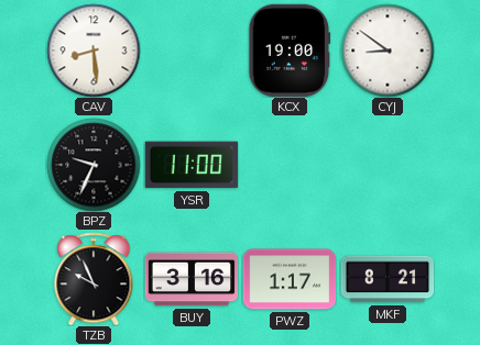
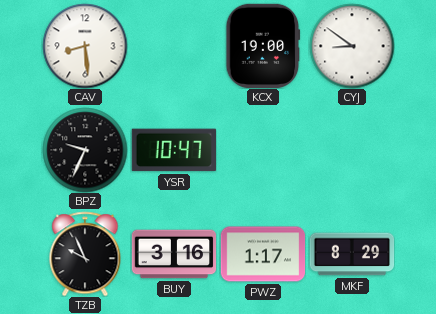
YSR: 11:00 -> 10:47 (173, 150)
MKF: 8:21 -> 8:29 (352, 254)
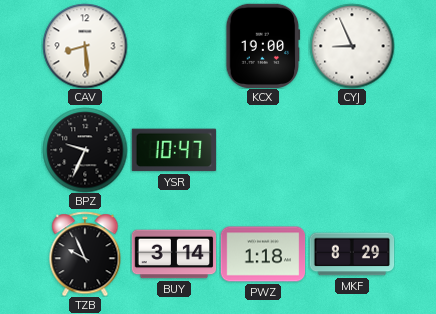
CYJ: 8:51 -> 8:56 (352, 46)
BUY: 3:16 -> 3:14 (174, 254)
PWZ: 1:17 -> 1:18 (263, 254)
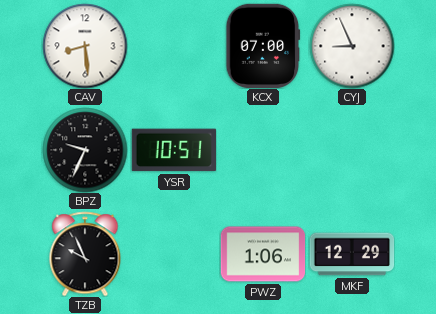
KCX: 19:00 -> 07:00 (263, 46)
YSR: 10:47 -> 10:51 (173, 150)
BUY: 3:14 -> none (174, 254)
PWZ: 1:18 -> 1:06 (263, 254)
MKF: 8:29 -> 12:29 (352, 254)
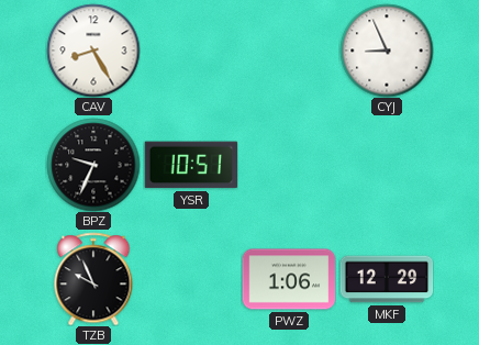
CAV: 8:29 -> 8:25 (93, 51)
KCX: 07:00 -> none (263, 46)
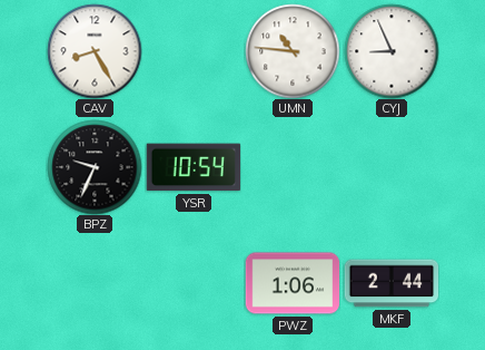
UMN: none -> 10:46 (293, 51)
YSR: 10:51 -> 10:54 (192, 167)
TZB: 9:56 -> none (93, 279)
MKF: 12:29 -> 2:44 (392, 283)
